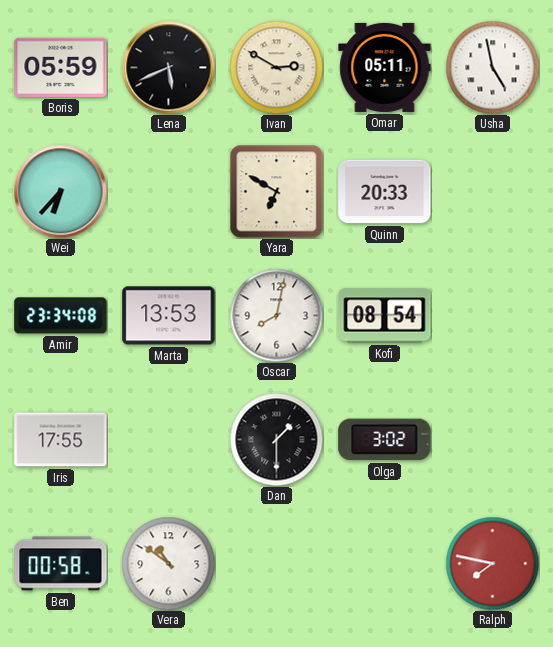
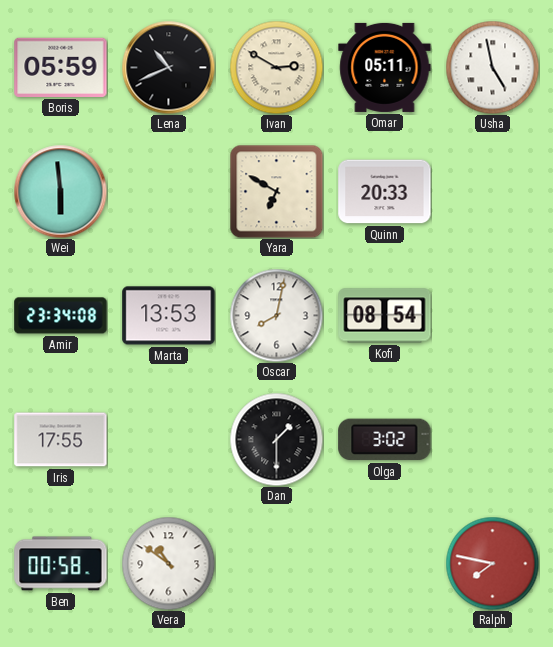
Lena: 5:41 -> 10:41 (168, 67)
Wei: 6:37 -> 5:59 (60, 191)
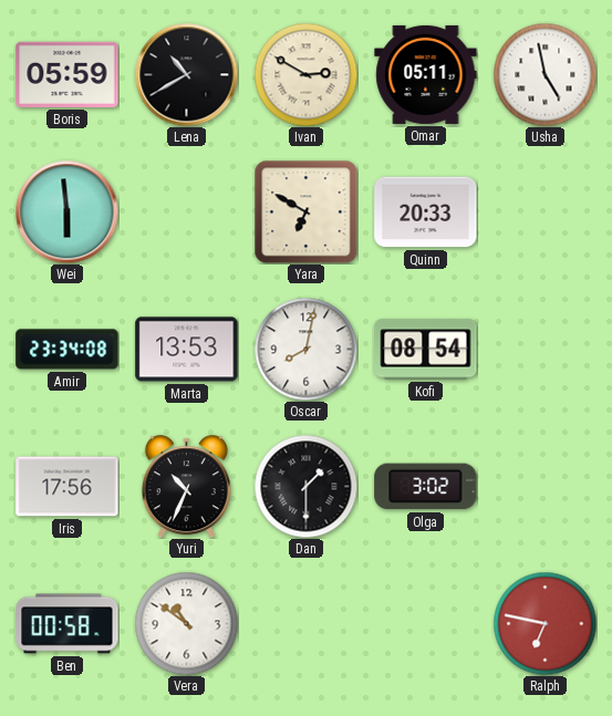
Lena: 10:41 -> 10:40 (186, 74)
Iris: 17:55 -> 17:56 (68, 487)
Yuri: none -> 10:34 (186, 486)
Ralph: 7:47 -> 6:47 (544, 623)
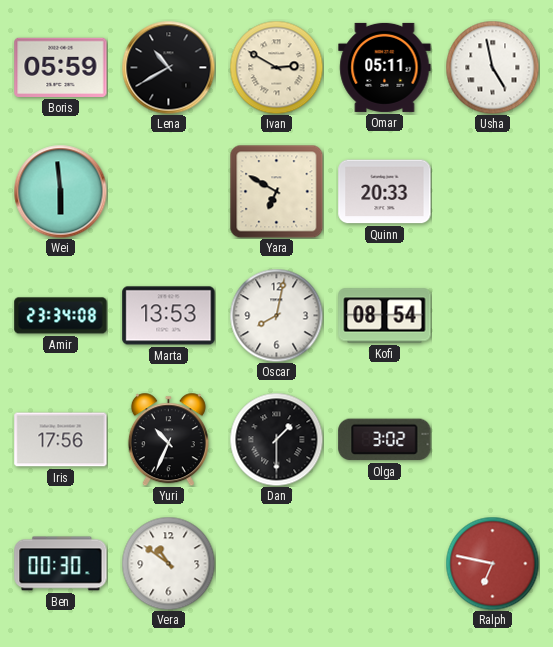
Ben: 00:58 -> 00:30 (61, 564)
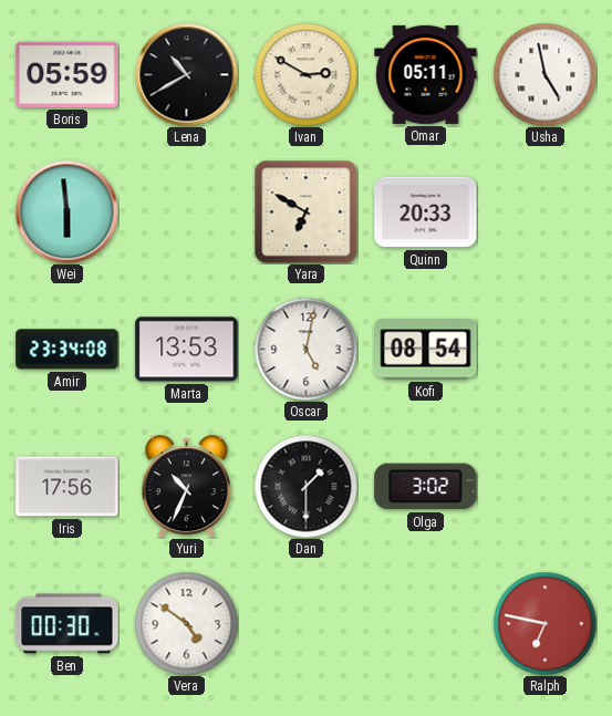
Oscar: 8:02 -> 5:02 (305, 349)
Vera: 10:51 -> 4:51 (186, 623)
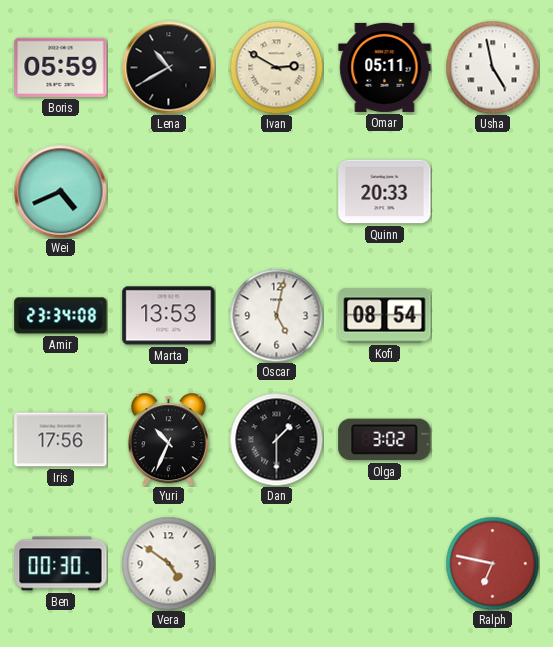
Wei: 5:59 -> 4:41 (60, 191)
Yara: 6:50 -> none (305, 211)
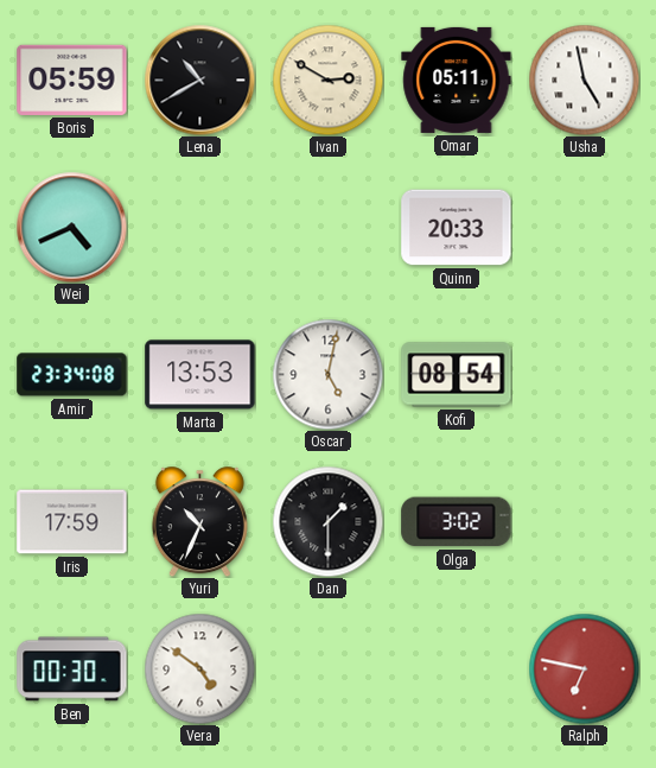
Iris: 17:56 -> 17:59 (72, 522)
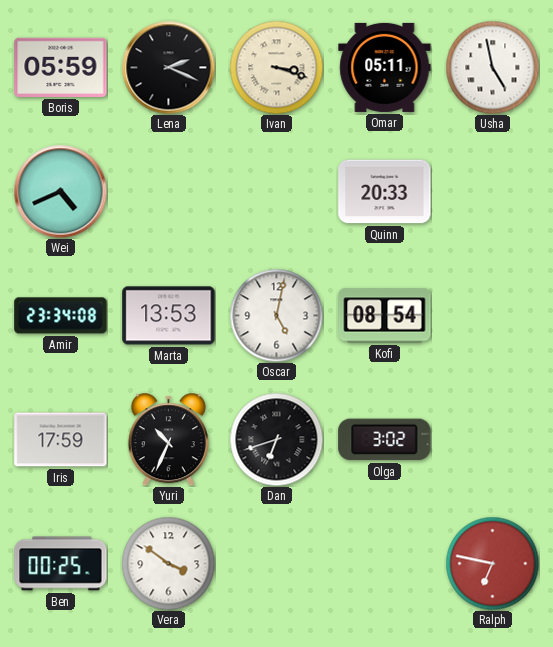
Lena: 10:40 -> 2:19 (168, 67)
Ivan: 2:50 -> 3:18 (276, 67)
Dan: 1:30 -> 6:42 (276, 439)
Ben: 00:30 -> 00:25 (61, 564)
Vera: 4:51 -> 3:51 (168, 563)
